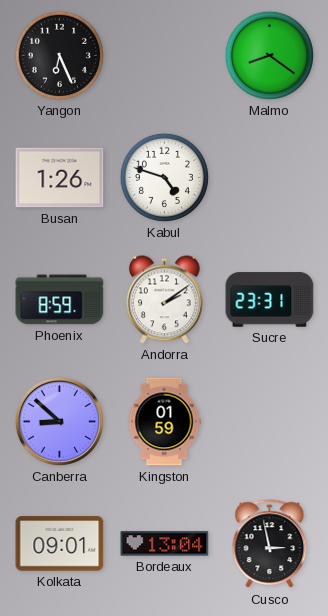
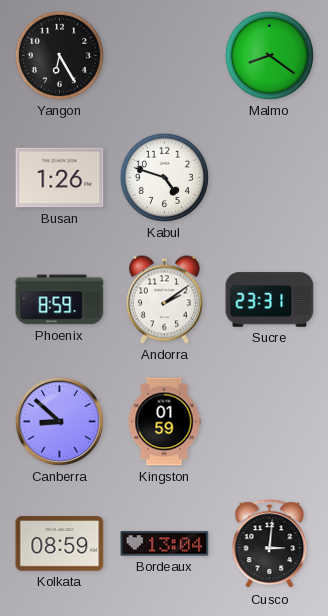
Yangon: 6:26 -> 6:25 (59, 55)
Kolkata: 09:01 -> 08:59 (60, 544)
Cusco: 2:58 -> 3:01 (270, 544)
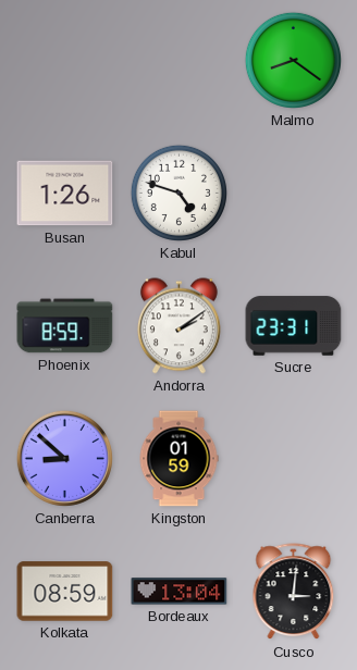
Yangon: 6:25 -> none (59, 55)
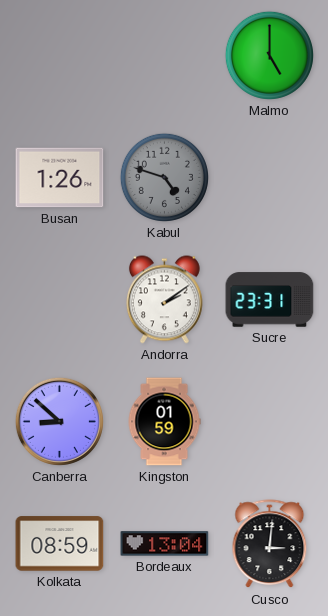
Malmo: 8:21 -> 5:00 (269, 55)
Kabul dial: white -> grey (164, 177)
Phoenix: 8:59 -> none (65, 326)
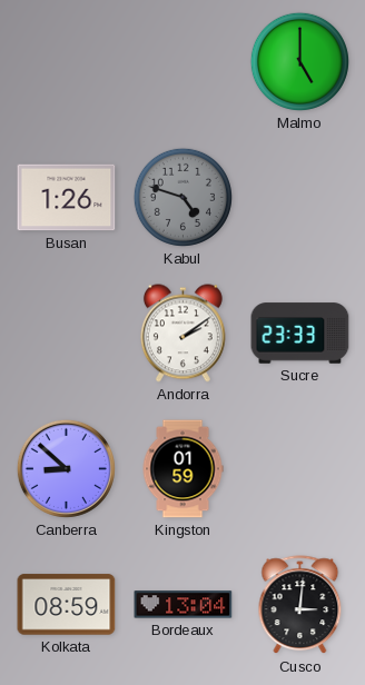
Sucre: 23:31 -> 23:33 (300, 334)
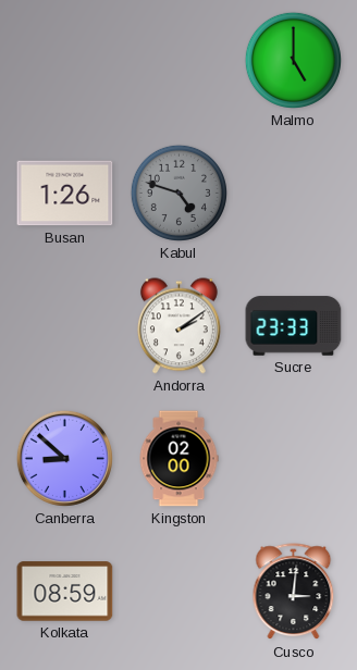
Kingston: 01:59 -> 02:00 (178, 459)
Bordeaux: 13:04 -> none (184, 605)
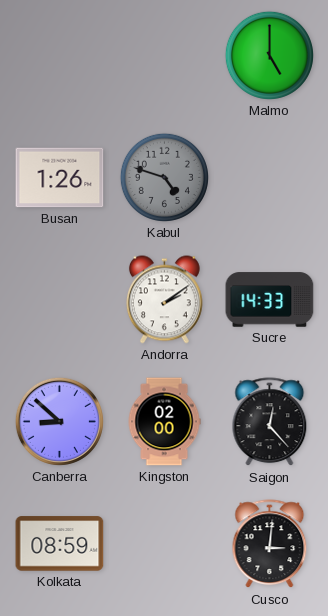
Sucre: 23:33 -> 14:33 (270, 300)
Saigon: none -> 12:23 (270, 422)
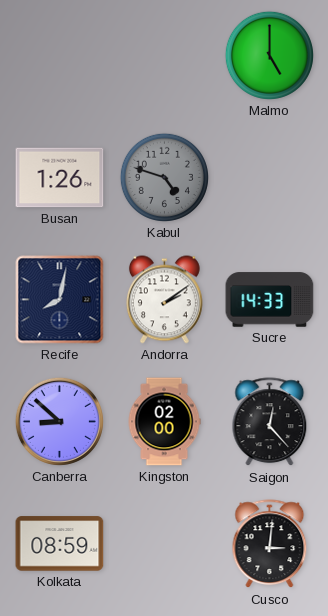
Recife: none -> 8:02 (60, 300)
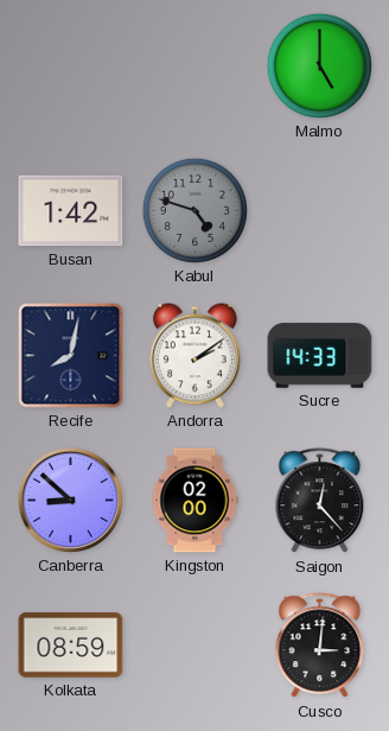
Busan: 1:26 -> 1:42 (71, 211)
